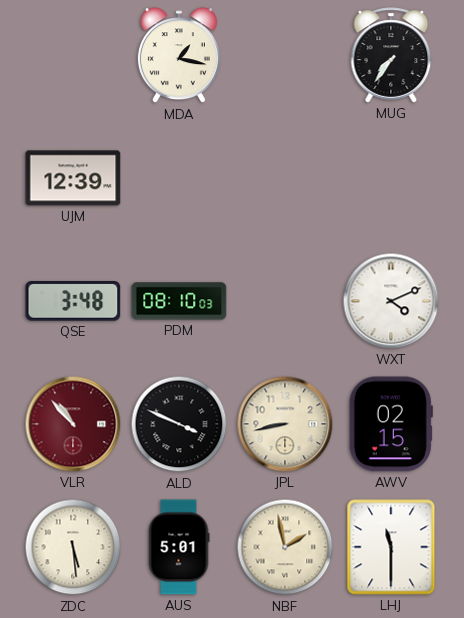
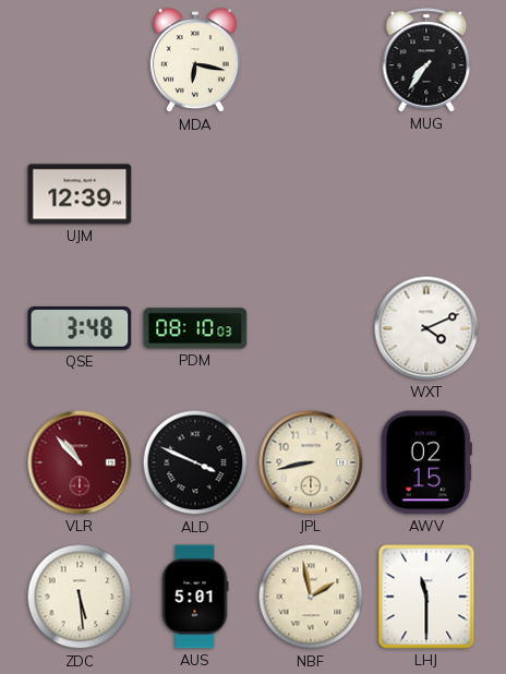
MDA: 1:17 -> 6:17 (195, 61)
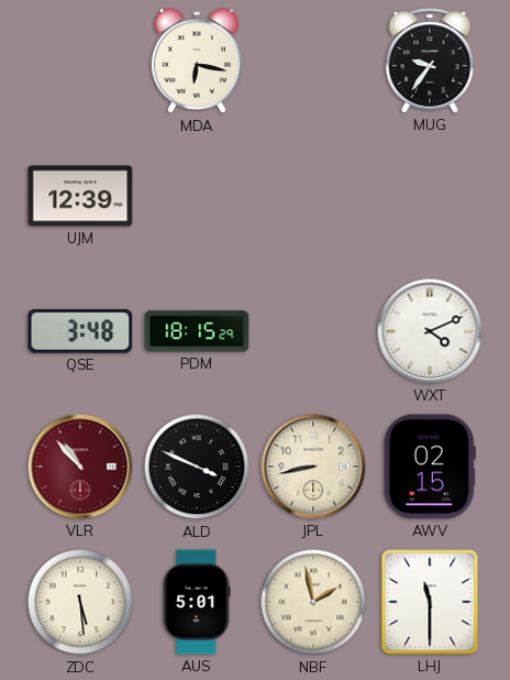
MUG: 7:36 -> 9:36 (430, 61)
PDM: 08:10 -> 18:15 (197, 331)
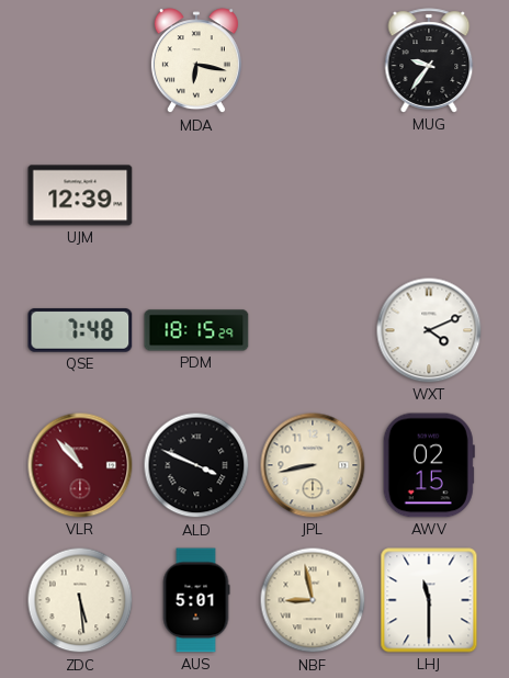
QSE: 3:48 -> 7:48 (80, 330)
NBF: 1:58 -> 8:58 (313, 600)
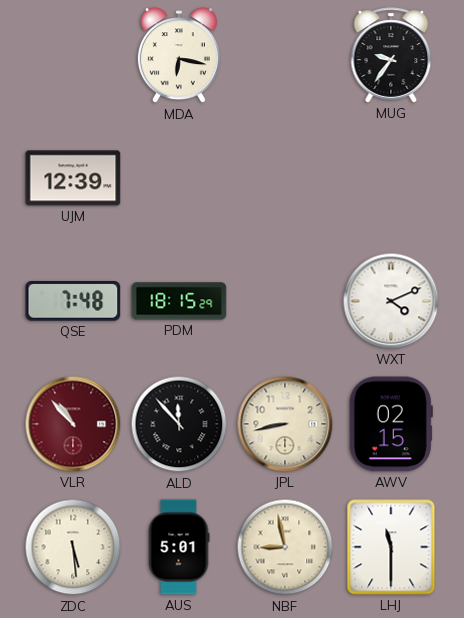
ALD: 3:49 -> 11:53 (179, 424)
